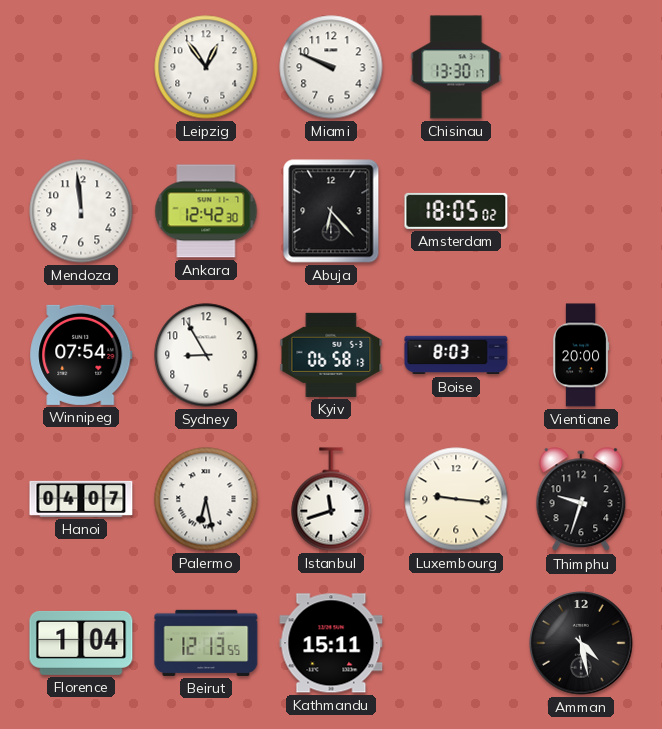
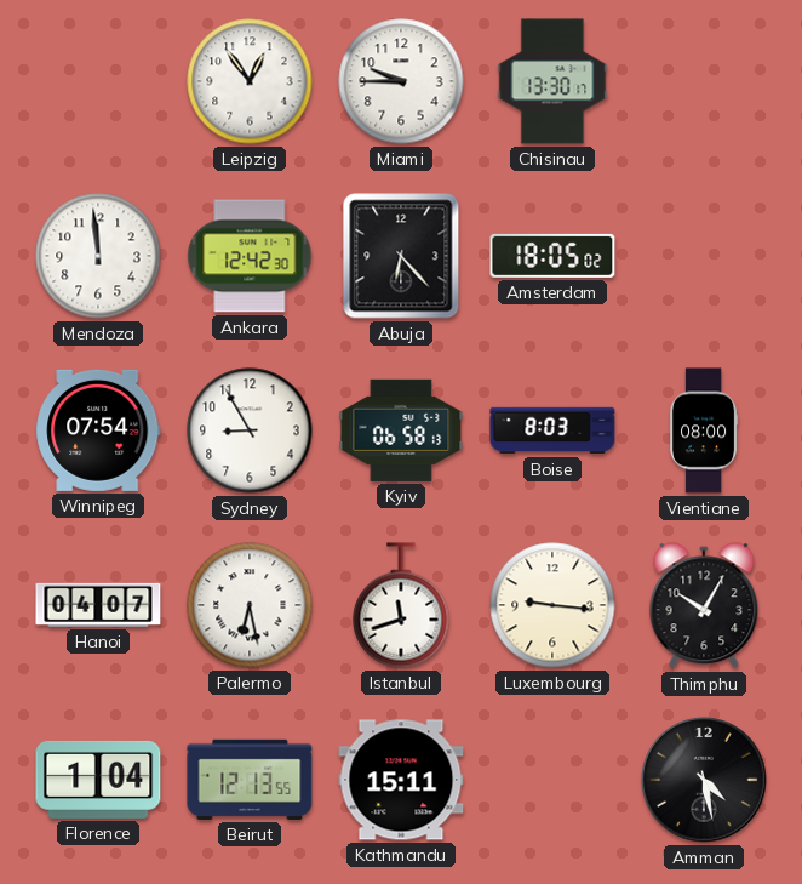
Miami: 9:49 -> 9:45 (401, 81)
Vientiane: 20:00 -> 08:00 (704, 430)
Thimphu: 9:33 -> 10:05 (704, 606)
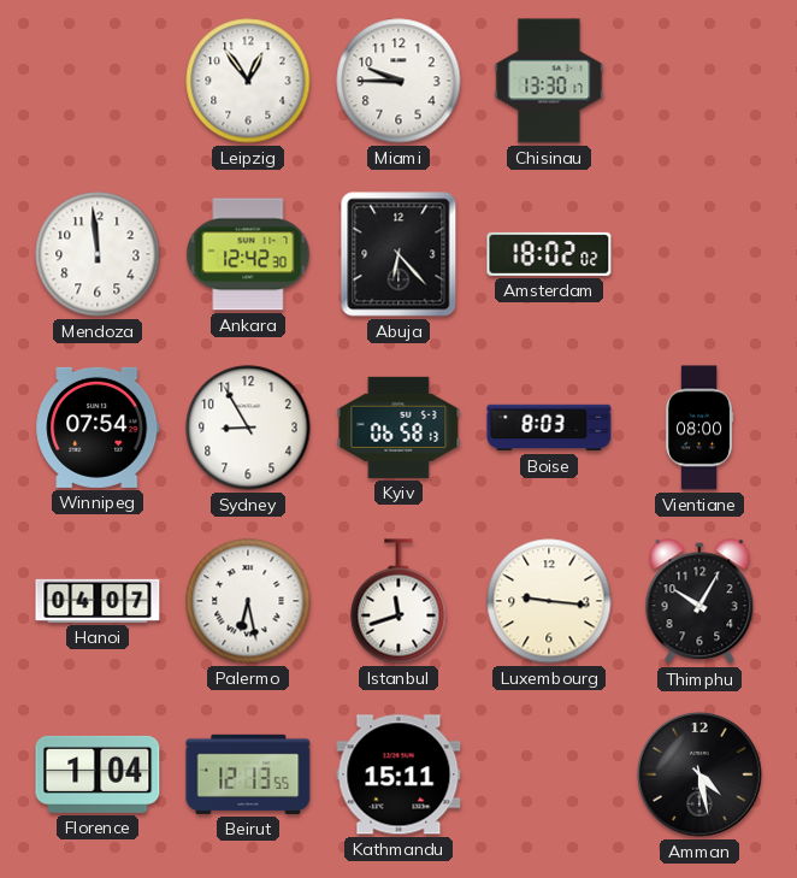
Amsterdam: 18:05 -> 18:02 (549, 254)
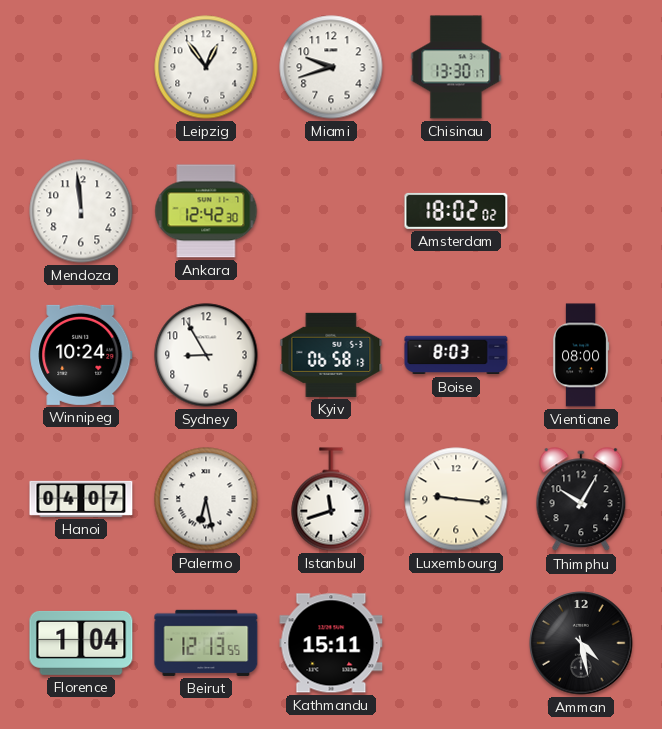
Miami: 9:45 -> 9:42 (331, 67)
Abuja: 6:23 -> none (398, 254)
Winnipeg: 07:54 -> 10:24 (81, 355)
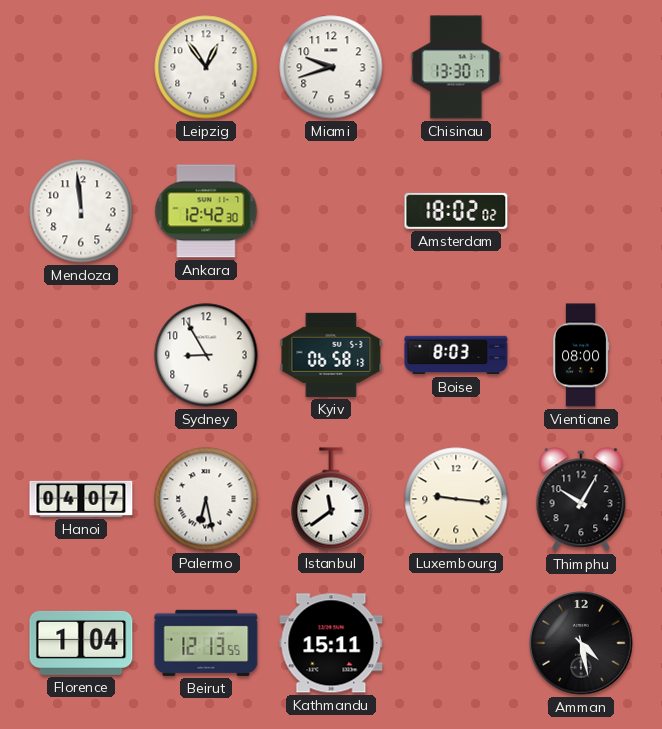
Winnipeg: 10:24 -> none (81, 355)
Istanbul: 11:42 -> 11:39 (331, 499)
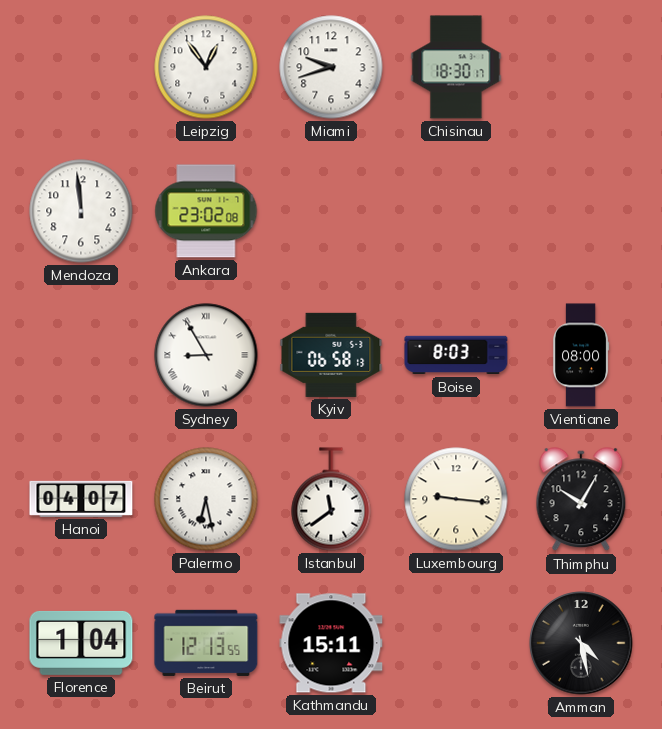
Chisinau: 13:30 -> 18:30 (456, 67)
Ankara: 12:42 -> 23:02 (206, 211)
Amsterdam: 18:02 -> none (456, 211)
Sydney numerals: Arabic -> Roman (206, 355)
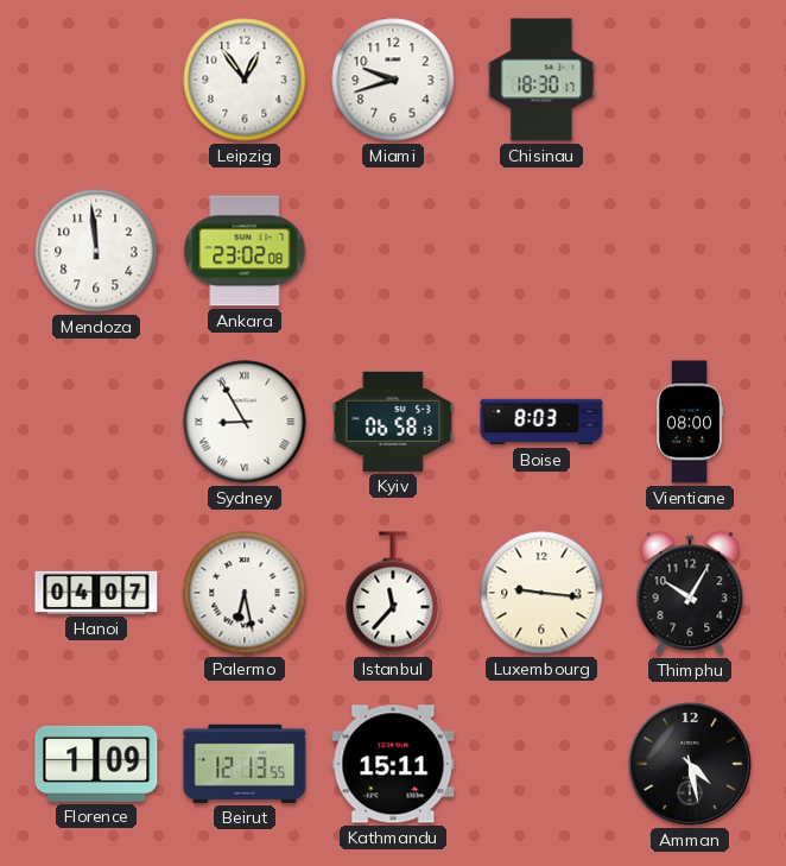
Istanbul: 11:39 -> 11:37 (393, 593)
Florence: 1:04 -> 1:09 (96, 764)
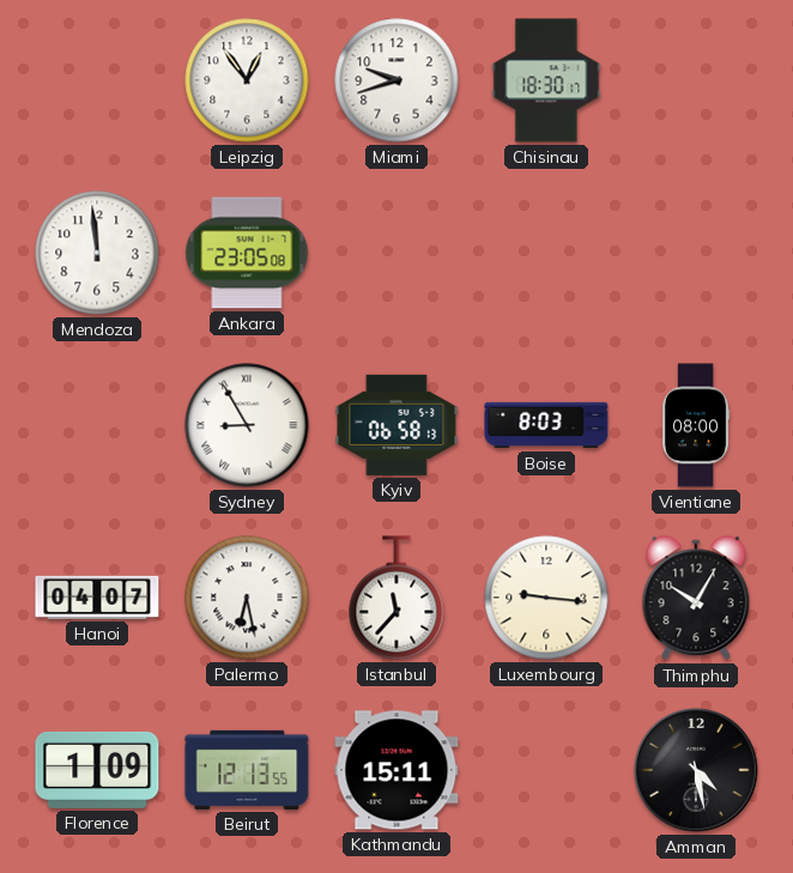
Ankara: 23:02 -> 23:05 (247, 253)
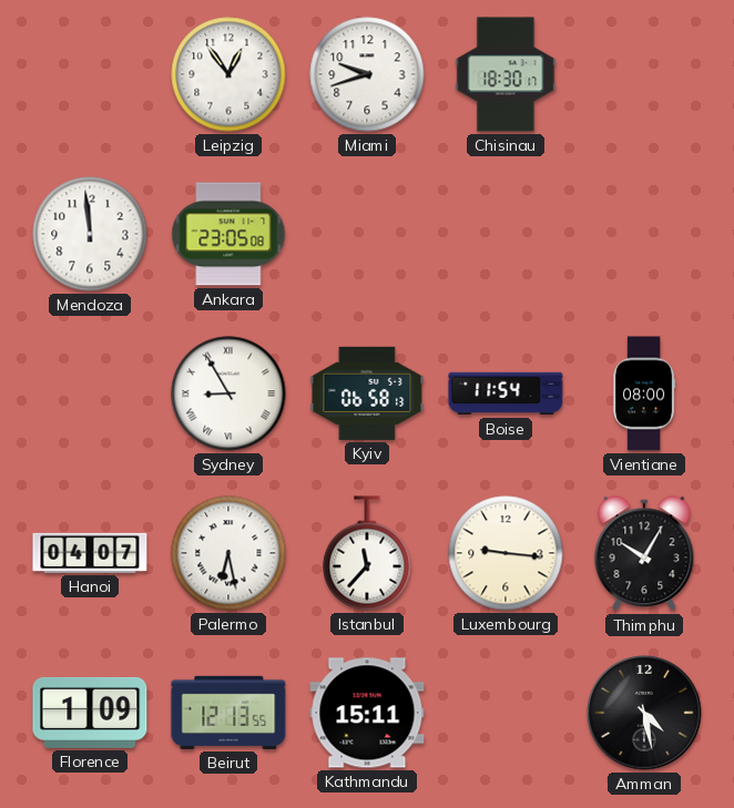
Boise: 8:03 -> 11:54 (506, 393)
